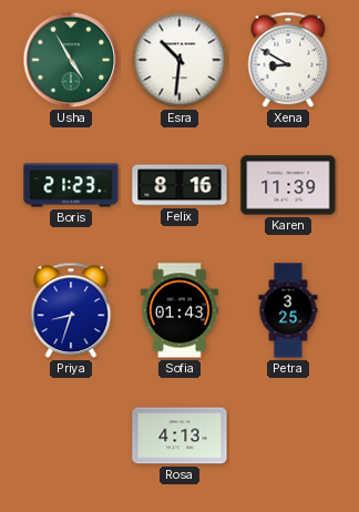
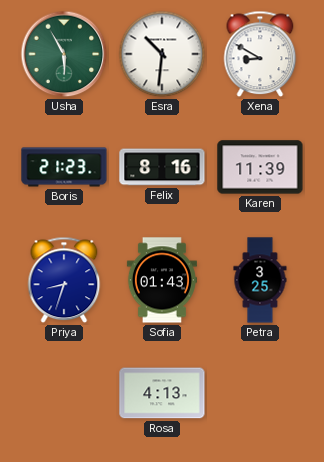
Usha: 4:55 -> 5:55 (64, 54)
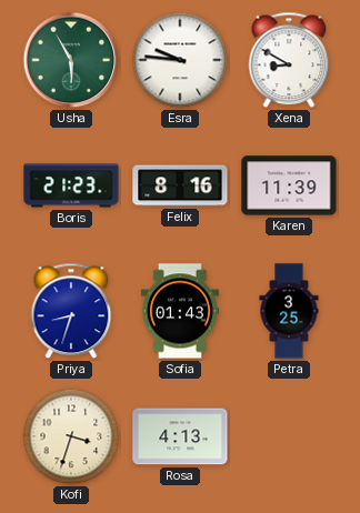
Esra: 10:31 -> 9:46 (180, 60)
Kofi: none -> 3:33 (71, 436)
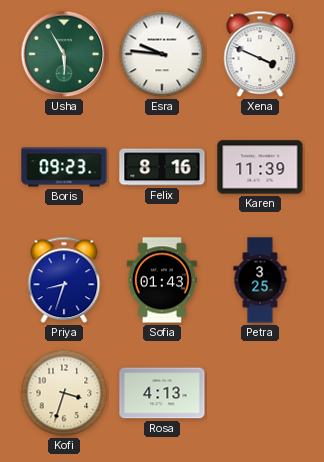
Xena: 8:50 -> 3:49 (260, 54)
Boris: 21:23 -> 09:23 (64, 167)
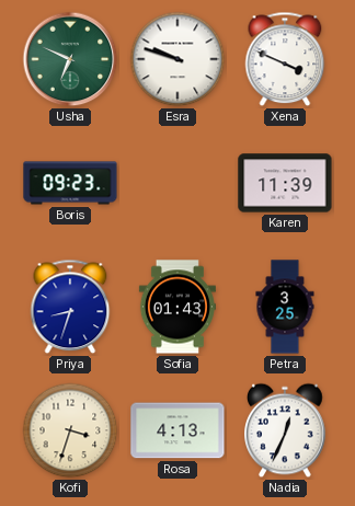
Usha: 5:55 -> 6:49 (70, 59)
Esra: 9:46 -> 9:48 (177, 59)
Felix: 8:16 -> none (162, 167)
Nadia: none -> 12:34 (285, 430)
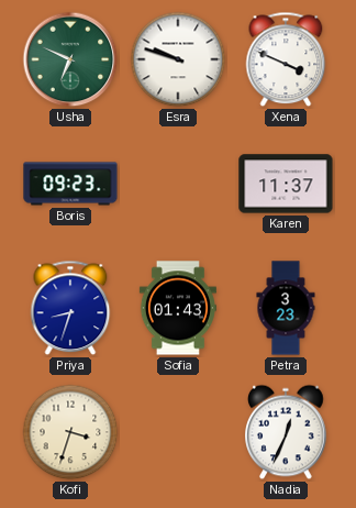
Karen: 11:39 -> 11:37 (286, 184)
Petra: 3:25 -> 3:23 (286, 308)
Rosa: 4:13 -> none (177, 430)
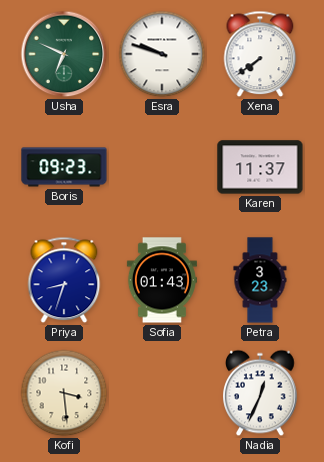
Xena: 3:49 -> 7:39 (260, 54)
Kofi: 3:33 -> 3:29 (64, 393)
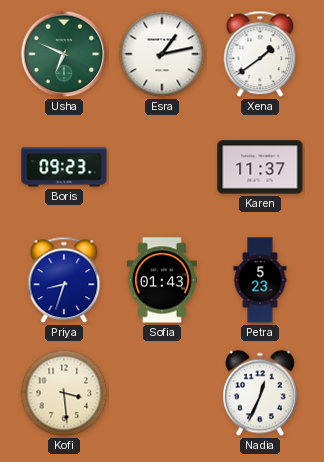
Esra: 9:48 -> 1:13 (162, 54)
Xena: 7:39 -> 1:39 (260, 54)
Petra: 3:23 -> 5:23 (260, 280)
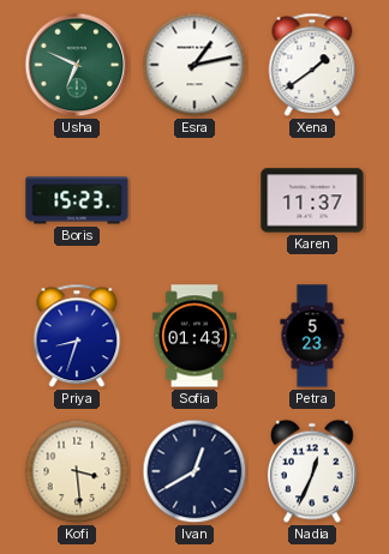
Boris: 09:23 -> 15:23 (77, 200)
Ivan: none -> 12:40 (194, 471)
